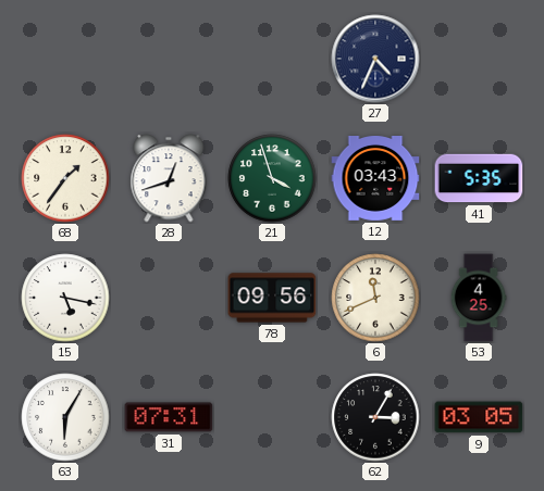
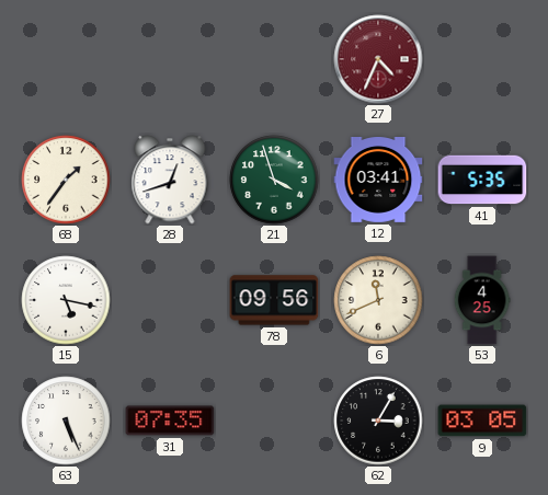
27 dial: navy -> burgundy (378, 59)
12: 03:43 -> 03:41 (378, 181)
63: 6:05 -> 5:26 (66, 421)
31: 07:31 -> 07:35 (170, 421)
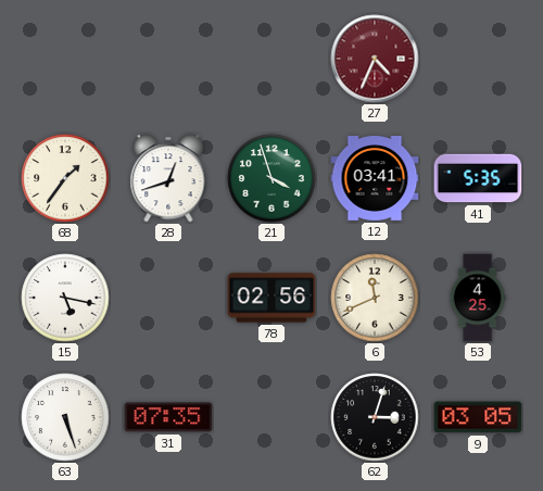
78: 09:56 -> 02:56 (271, 298)
63: 5:26 -> 5:27 (65, 417)
62: 3:05 -> 3:03 (375, 417)
